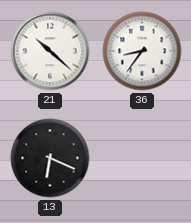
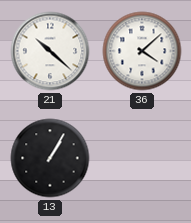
36: 8:36 -> 4:08 (142, 51)
13: 6:19 -> 1:05 (50, 158)
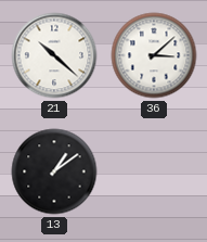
36: 4:08 -> 3:08 (154, 55)
13: 1:05 -> 1:09 (54, 171)
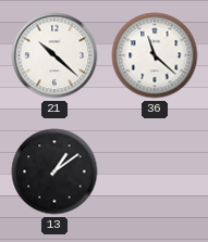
36: 3:08 -> 11:22 (155, 55)
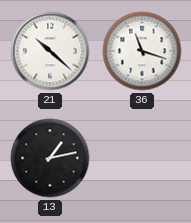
36: 11:22 -> 11:18 (142, 51)
13: 1:09 -> 1:13 (50, 158)
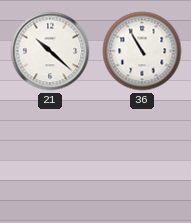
36: 11:18 -> 10:55 (142, 51)
13: 1:13 -> none (50, 158)
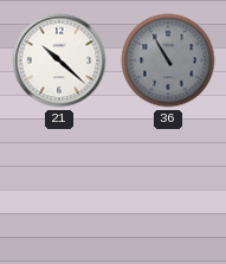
36 dial: white -> grey (168, 60)
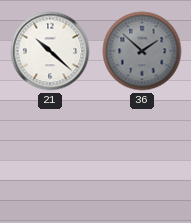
36: 10:55 -> 1:52 (142, 51)
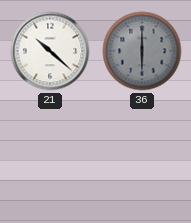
36: 1:52 -> 6:00 (142, 51)
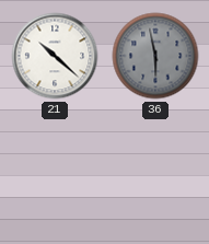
36: 6:00 -> 5:58 (155, 56)
